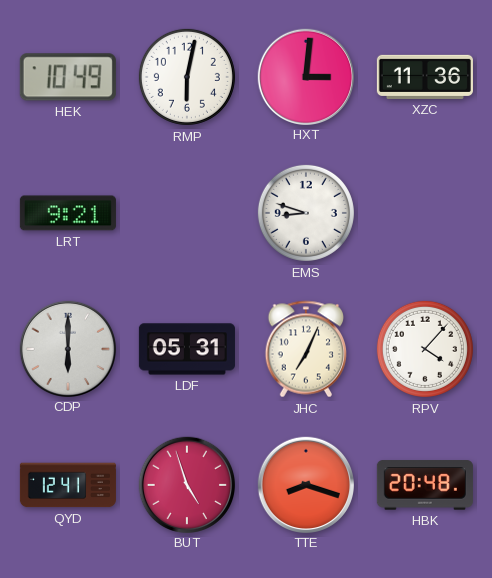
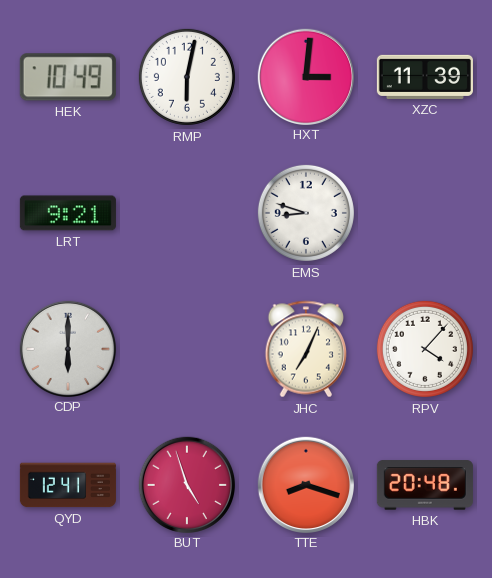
XZC: 11:36 -> 11:39 (425, 77)
LDF: 05:31 -> none (187, 349)
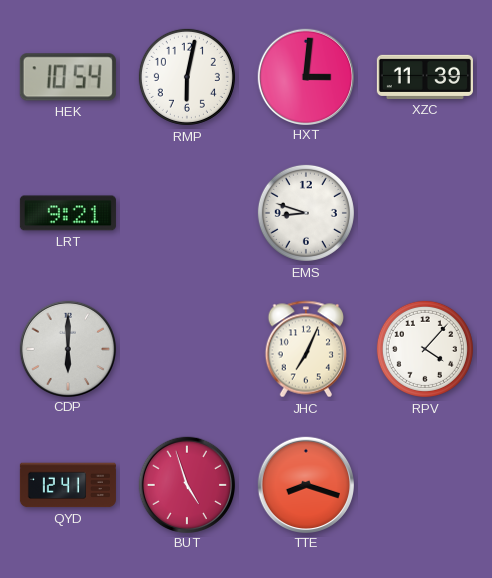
HEK: 10:49 -> 10:54 (68, 77)
HBK: 20:48 -> none (425, 485)
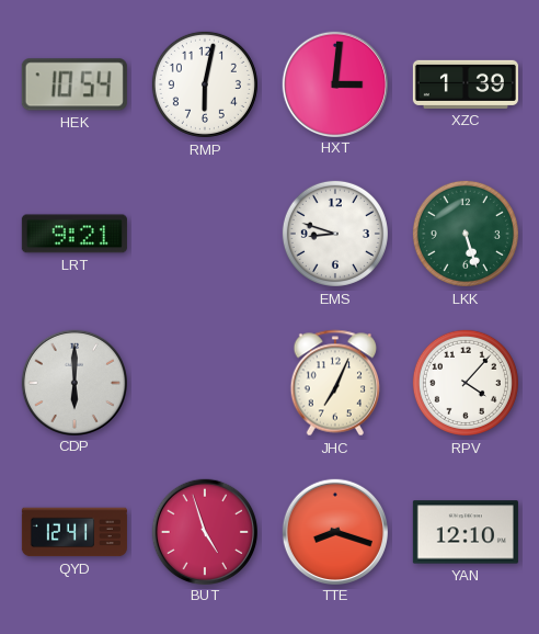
XZC: 11:39 -> 1:39 (466, 84)
LKK: none -> 5:27 (466, 234)
YAN: none -> 12:10 (466, 532)
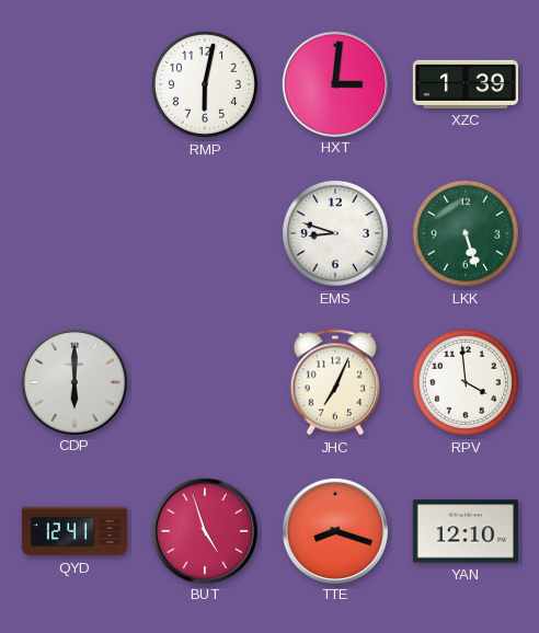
HEK: 10:54 -> none (74, 84)
LRT: 9:21 -> none (74, 234)
RPV: 4:07 -> 3:59 (466, 382)
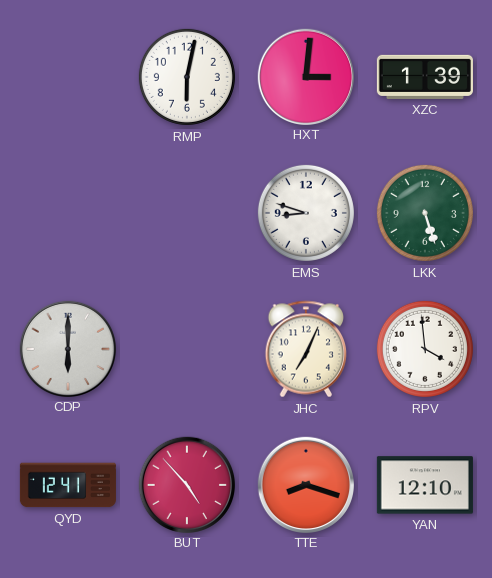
BUT: 4:57 -> 4:53 (186, 484)
